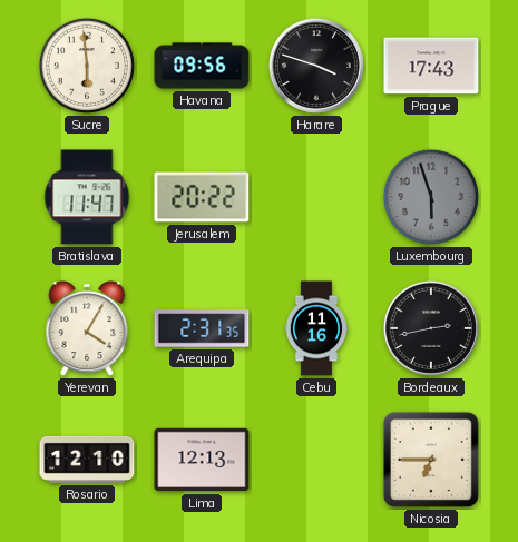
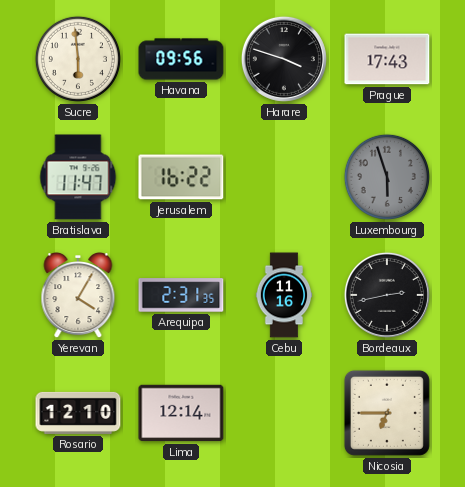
Jerusalem: 20:22 -> 16:22 (181, 177)
Lima: 12:13 -> 12:14 (181, 413)
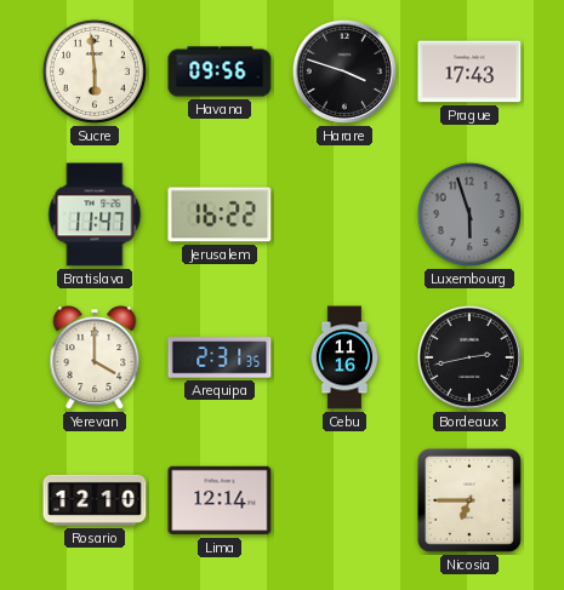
Yerevan: 4:05 -> 4:00 (95, 359)
